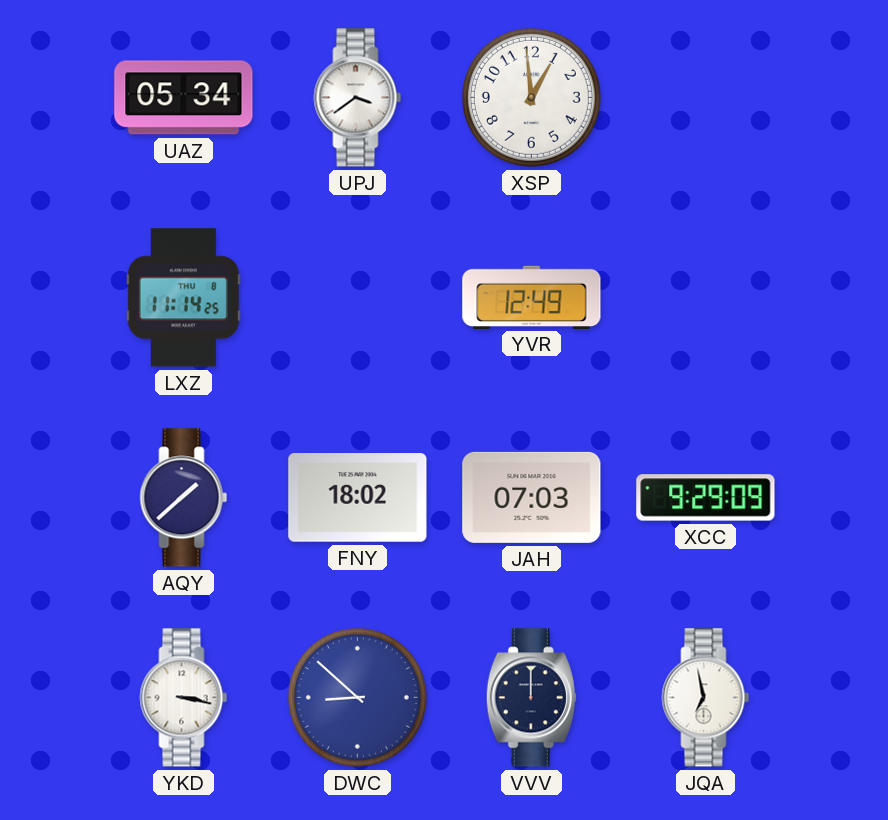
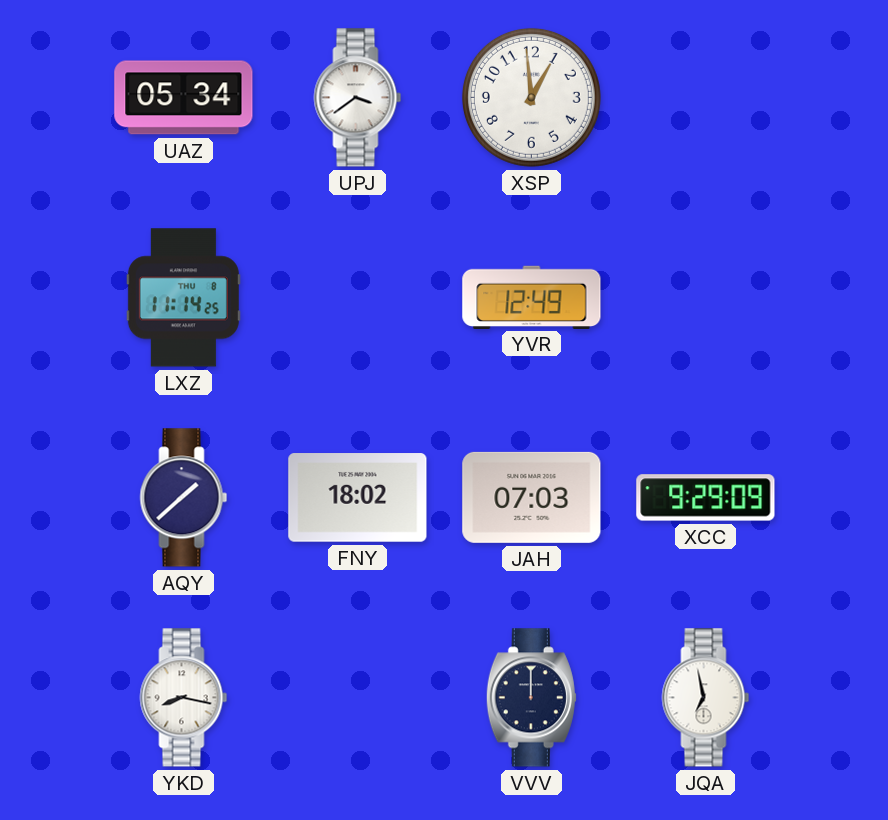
YKD: 3:17 -> 8:17 (184, 698)
DWC: 8:52 -> none (357, 697)
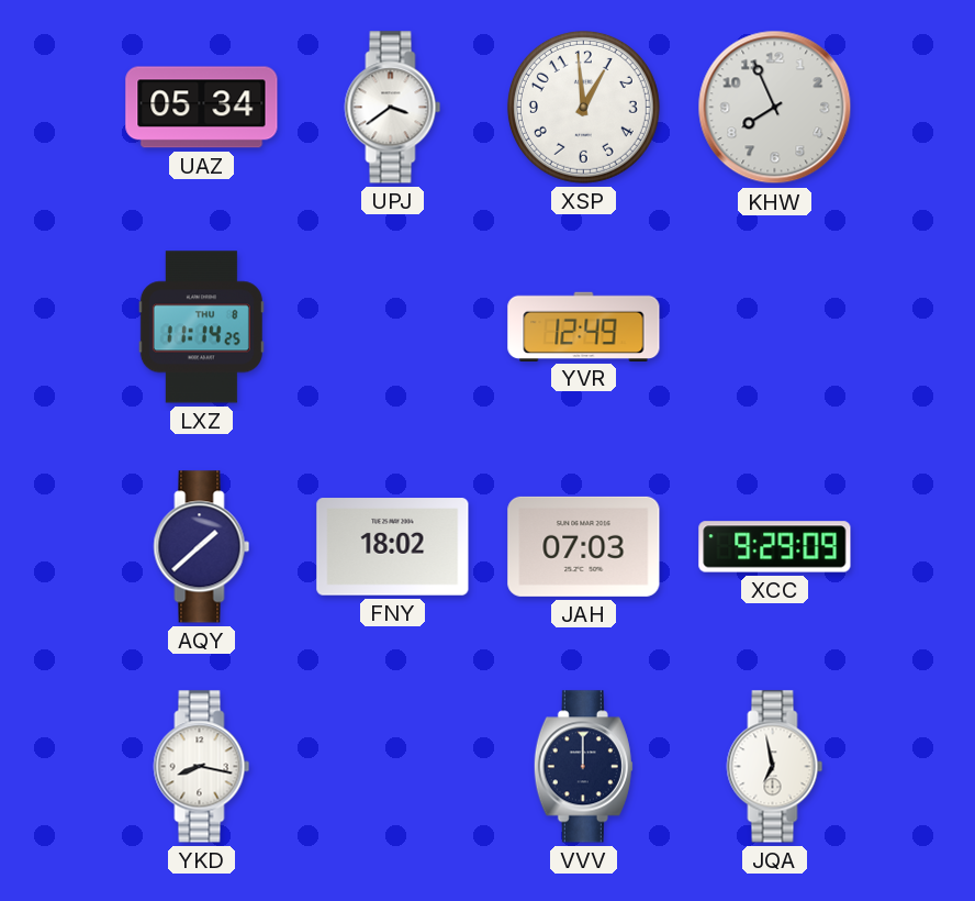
KHW: none -> 7:56 (775, 108)
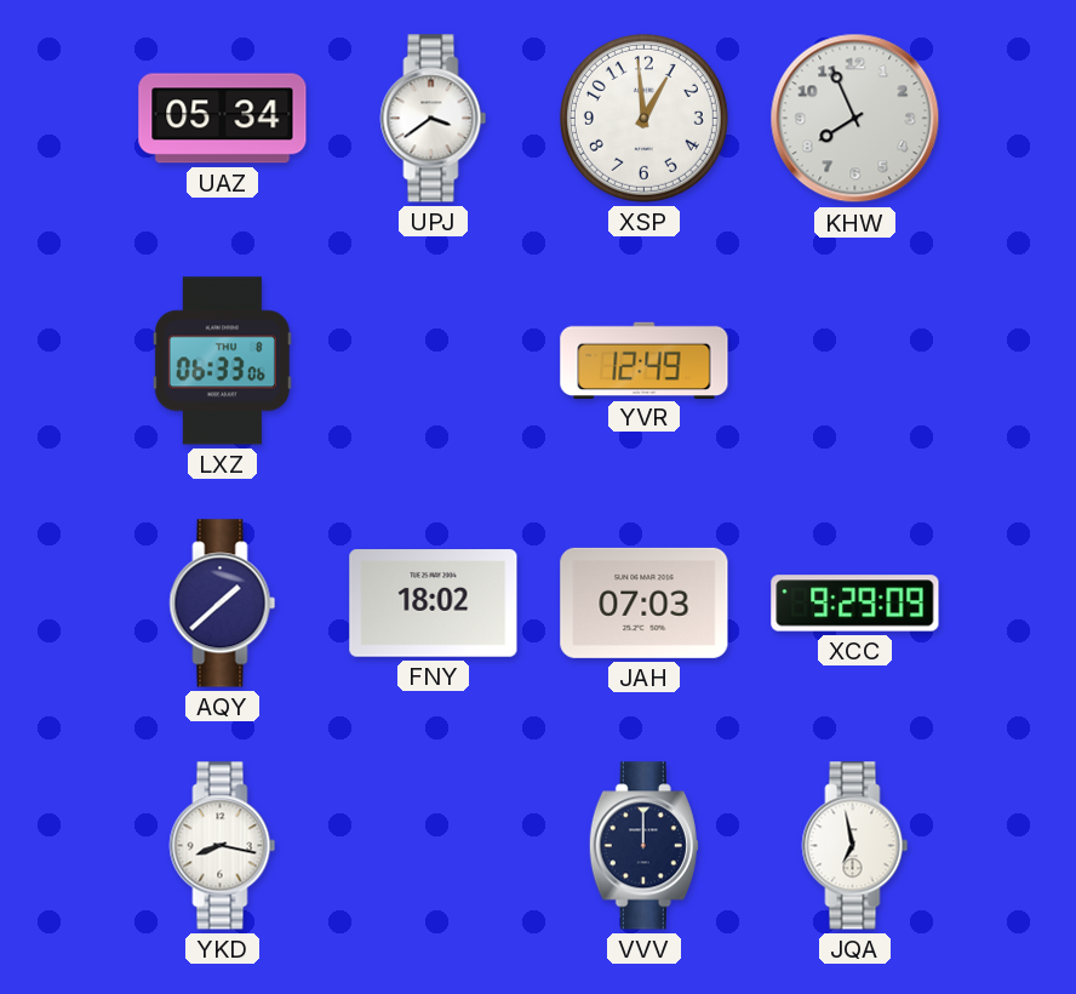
LXZ: 11:14 -> 06:33 (222, 361)
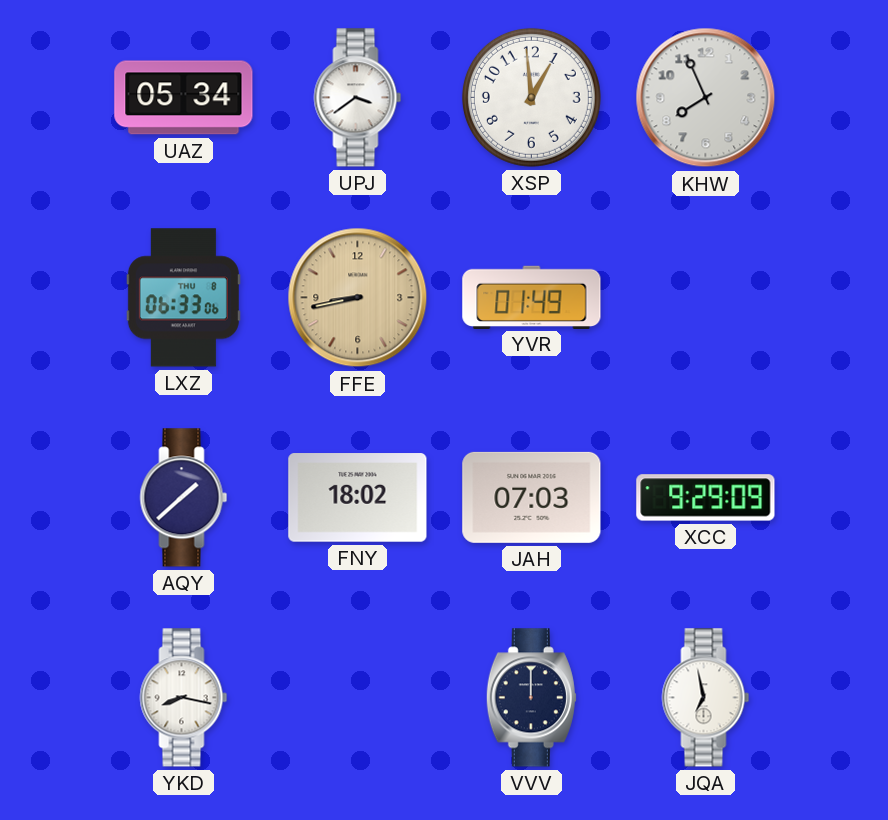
FFE: none -> 8:43 (358, 298)
YVR: 12:49 -> 01:49 (532, 297)
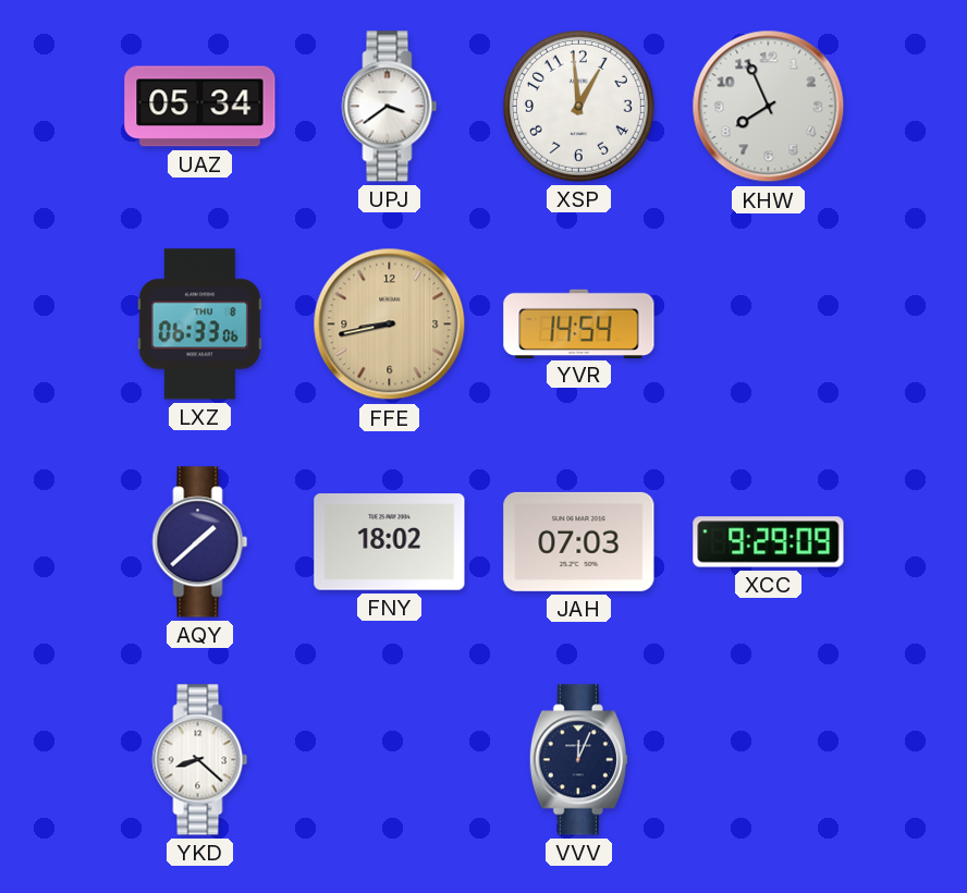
YVR: 01:49 -> 14:54 (579, 323)
YKD: 8:17 -> 8:22 (200, 760)
VVV: 12:00 -> 12:04 (578, 760)
JQA: 6:58 -> none (706, 698)
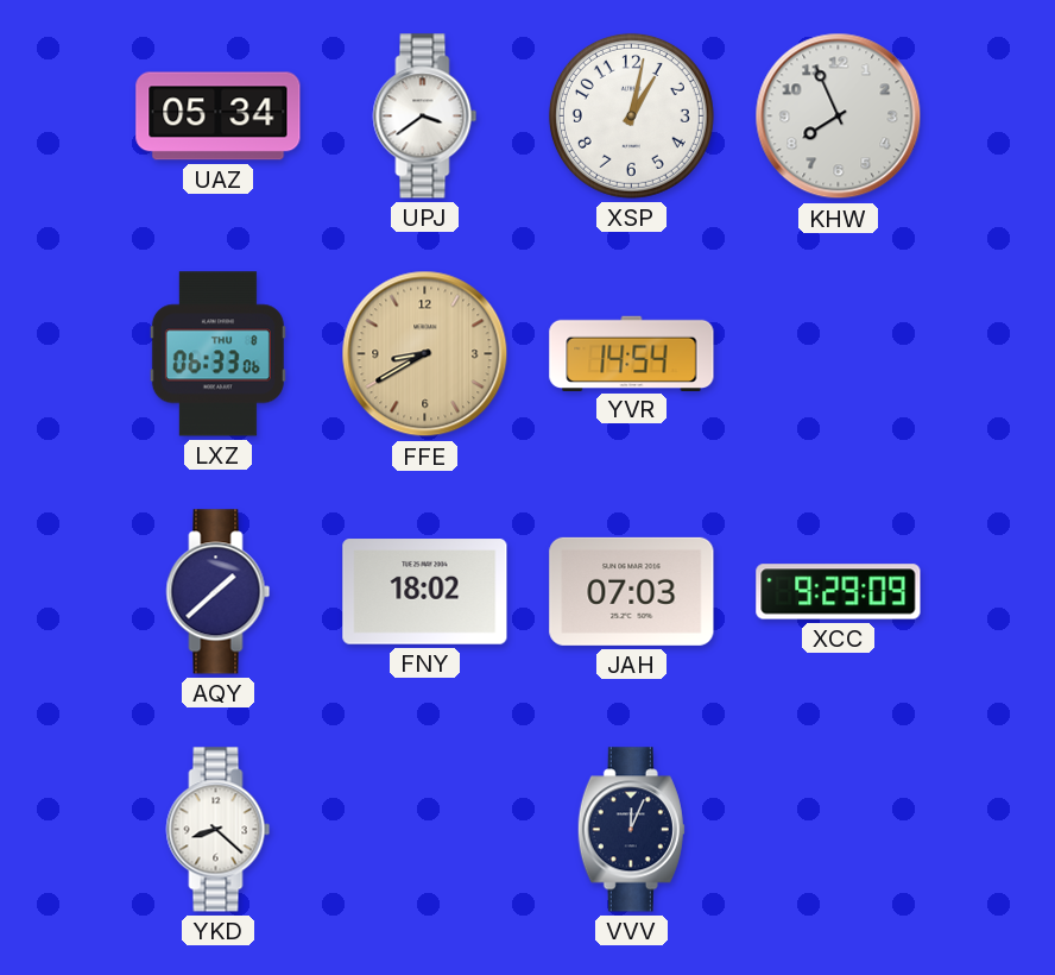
XSP: 12:59 -> 1:02 (631, 115)
FFE: 8:43 -> 8:40 (425, 354)
